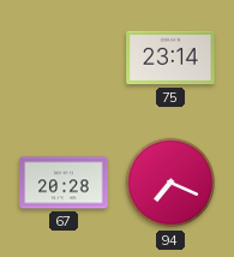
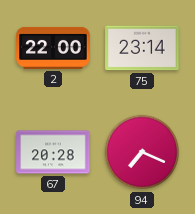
2: none -> 22:00 (53, 48)
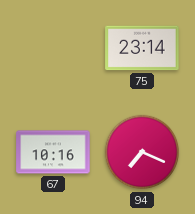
2: 22:00 -> none (53, 48)
67: 20:28 -> 10:16 (53, 152)
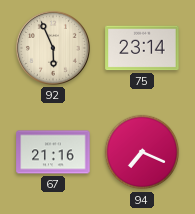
92: none -> 5:56 (53, 48)
67: 10:16 -> 21:16 (53, 152)
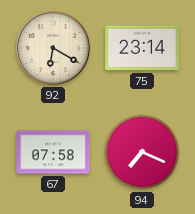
92: 5:56 -> 6:20 (53, 48)
67: 21:16 -> 07:58 (53, 152)
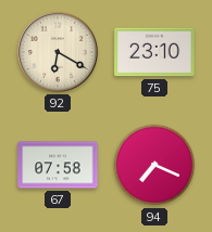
75: 23:14 -> 23:10 (154, 52)
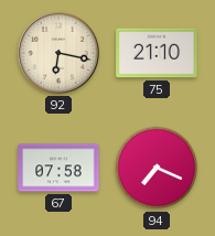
92: 6:20 -> 6:17 (58, 53)
75: 23:10 -> 21:10 (157, 53)
